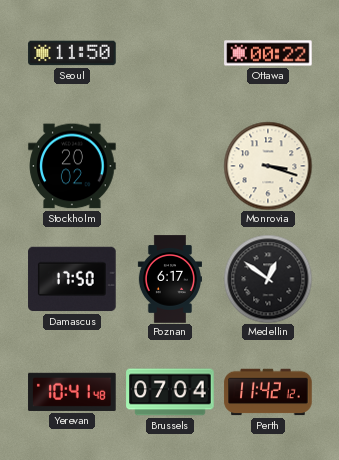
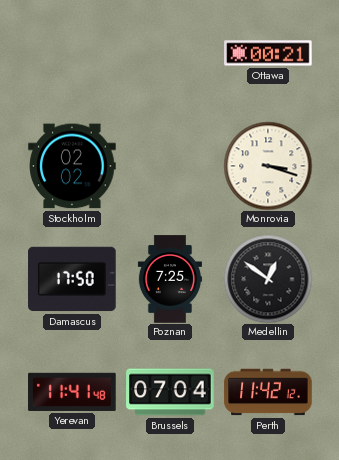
Seoul: 11:50 -> none (72, 53)
Ottawa: 00:22 -> 00:21 (268, 53)
Stockholm: 20:02 -> 02:02 (72, 166)
Poznan: 6:17 -> 7:25 (170, 279)
Yerevan: 10:41 -> 11:41 (72, 392)
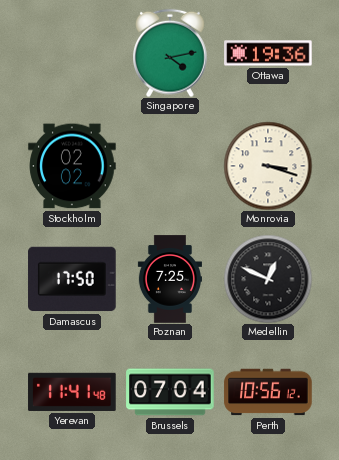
Singapore: none -> 4:13 (171, 53)
Ottawa: 00:21 -> 19:36 (268, 53)
Medellin: 12:51 -> 12:49 (268, 279)
Perth: 11:42 -> 10:56 (268, 392)
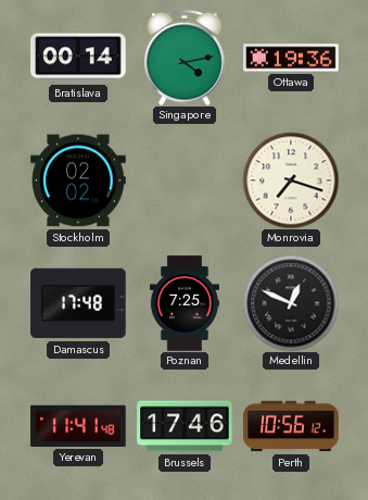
Bratislava: none -> 00:14 (78, 58)
Monrovia: 3:18 -> 7:18 (291, 180)
Damascus: 17:50 -> 17:48 (78, 303)
Brussels: 07:04 -> 17:46 (185, 426)
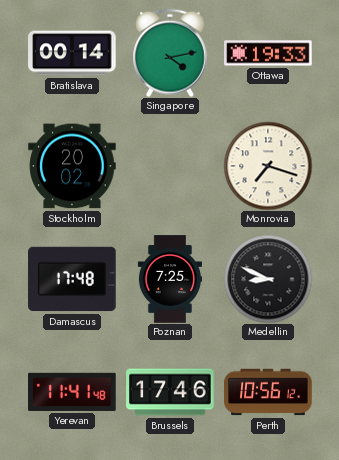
Ottawa: 19:36 -> 19:33 (268, 53)
Stockholm: 02:02 -> 20:02 (72, 166)
Medellin: 12:49 -> 8:49 (268, 279)
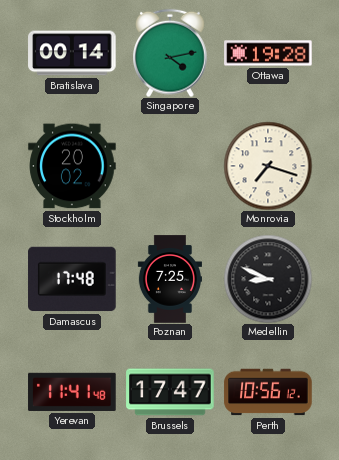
Ottawa: 19:33 -> 19:28 (268, 53)
Brussels: 17:46 -> 17:47 (170, 392)
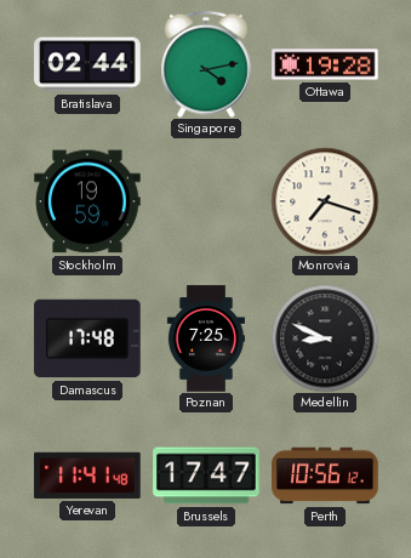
Bratislava: 00:14 -> 02:44 (87, 64)
Stockholm: 20:02 -> 19:59 (87, 201)
